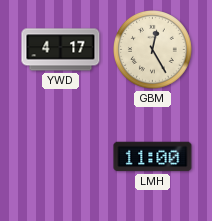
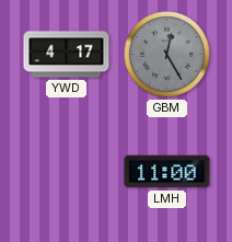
GBM dial: cream -> grey (167, 55)
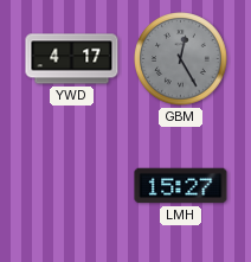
LMH: 11:00 -> 15:27 (181, 186)
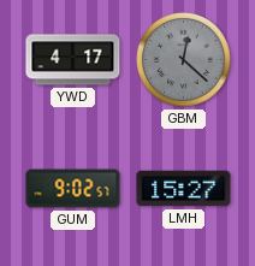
GBM: 12:25 -> 12:22 (184, 60)
GUM: none -> 9:02 (73, 189)
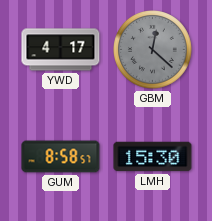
GUM: 9:02 -> 8:58 (61, 157)
LMH: 15:27 -> 15:30 (153, 157)
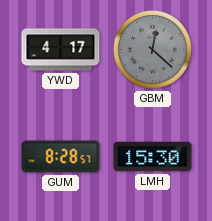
GUM: 8:58 -> 8:28 (61, 157)
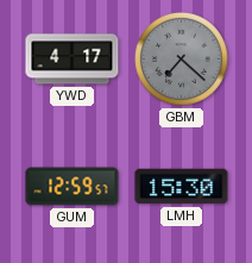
GBM: 12:22 -> 7:22 (182, 60)
GUM: 8:28 -> 12:59 (73, 187)
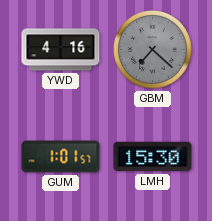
YWD: 4:17 -> 4:16 (61, 50)
GUM: 12:59 -> 1:01 (61, 157)
